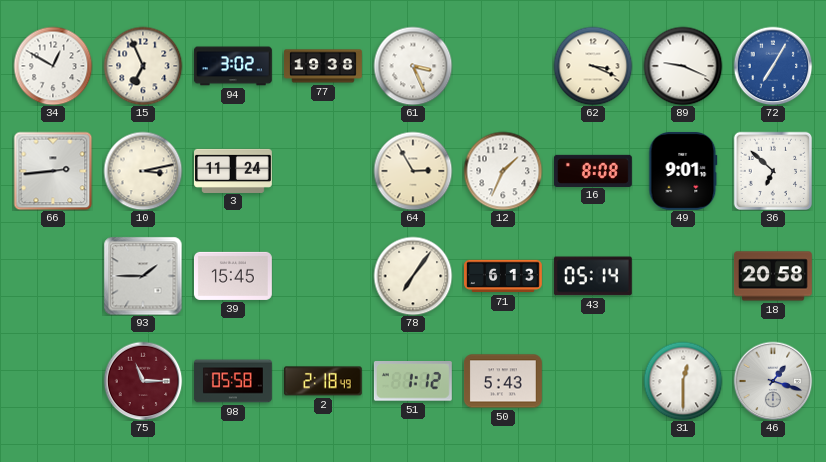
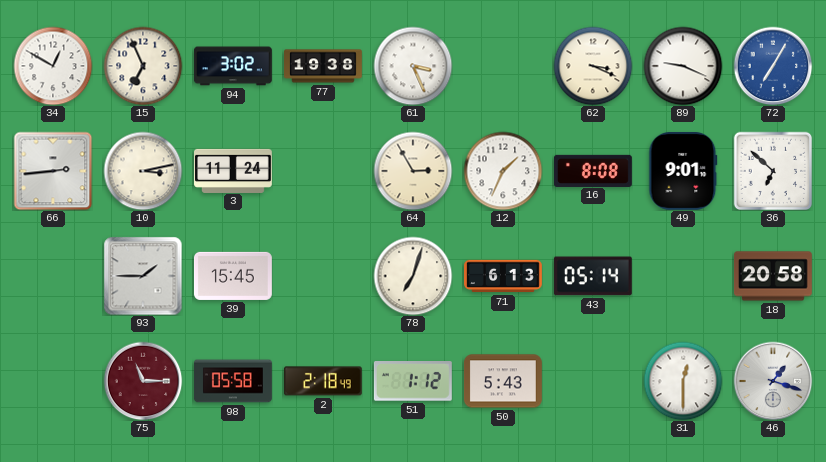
78: 7:06 -> 7:03 (413, 276)
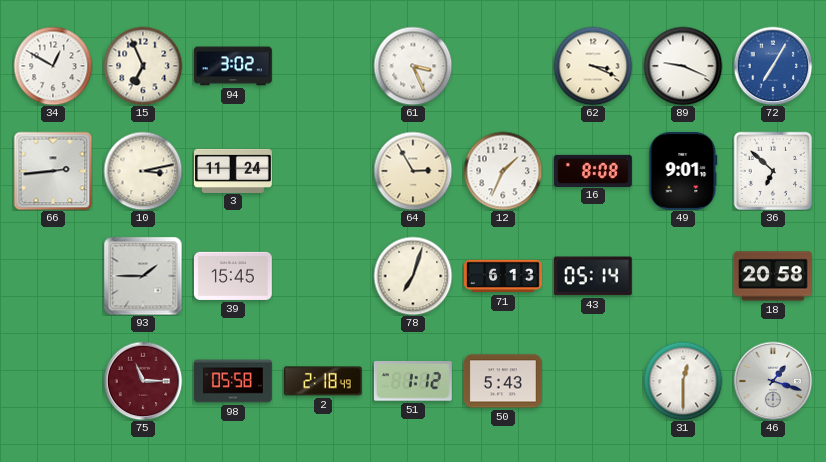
77: 19:38 -> none (324, 66)
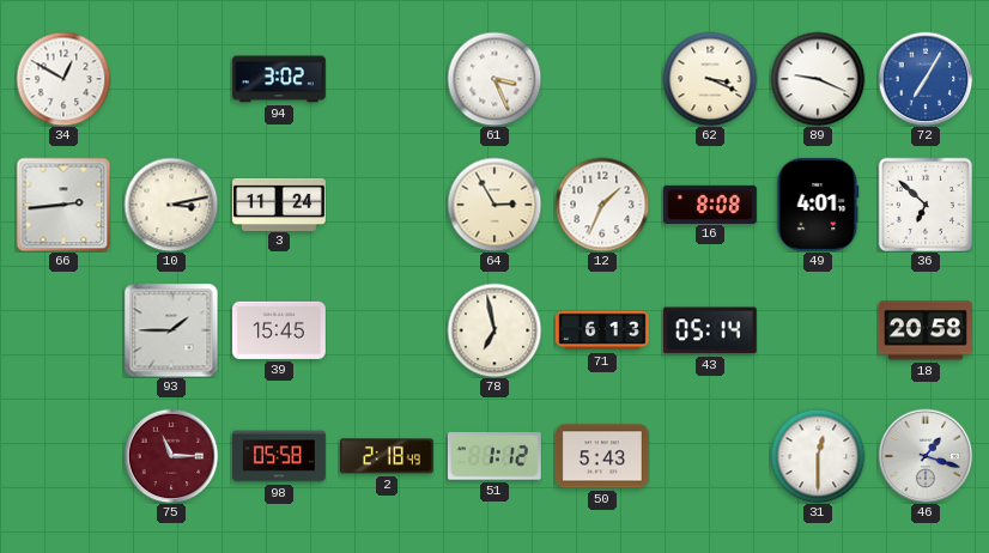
15: 6:56 -> none (143, 66)
49: 9:01 -> 4:01 (818, 205)
78: 7:03 -> 6:58 (494, 330)
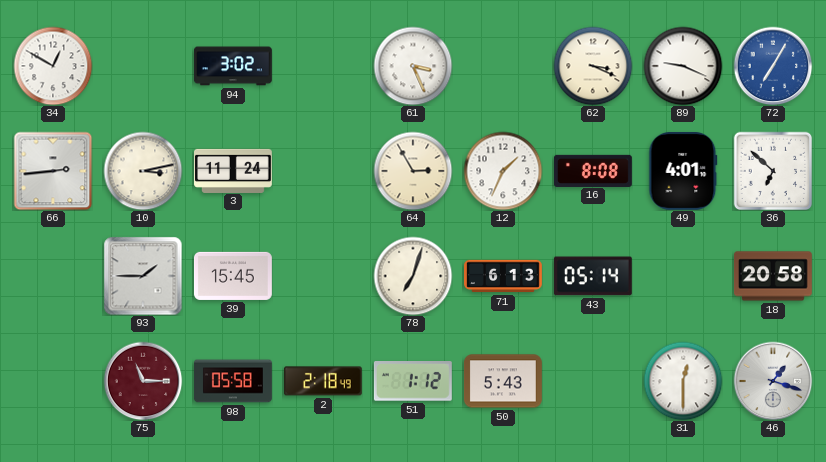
78: 6:58 -> 7:03 (413, 276)
